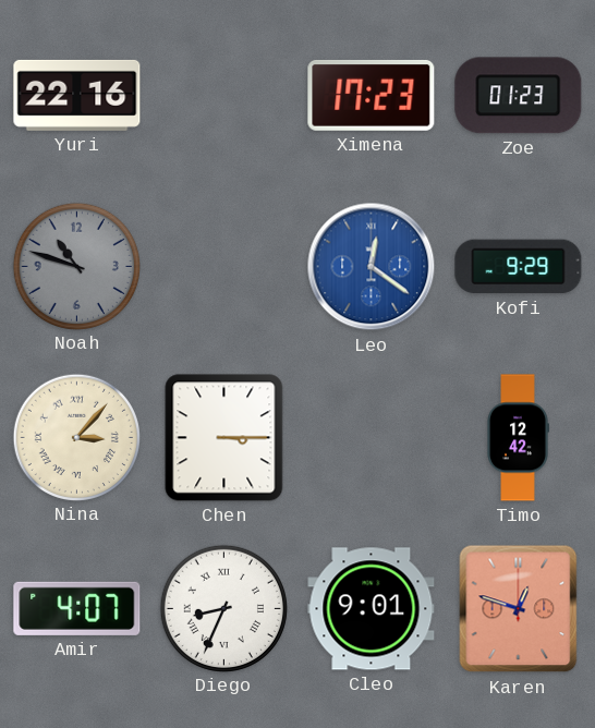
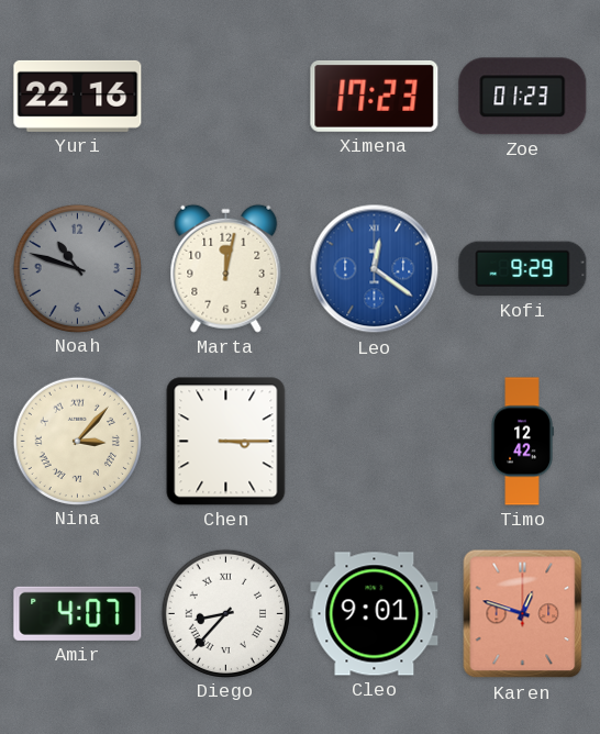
Marta: none -> 12:02 (226, 268)
Diego: 8:34 -> 8:37 (225, 613)
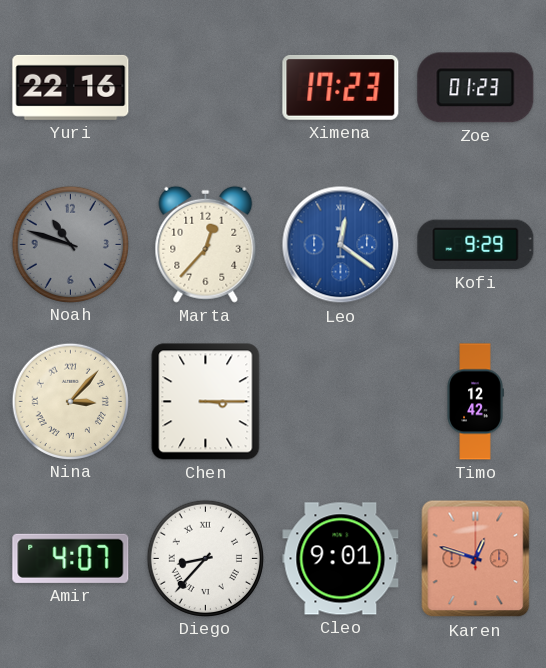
Marta: 12:02 -> 12:37 (206, 244)
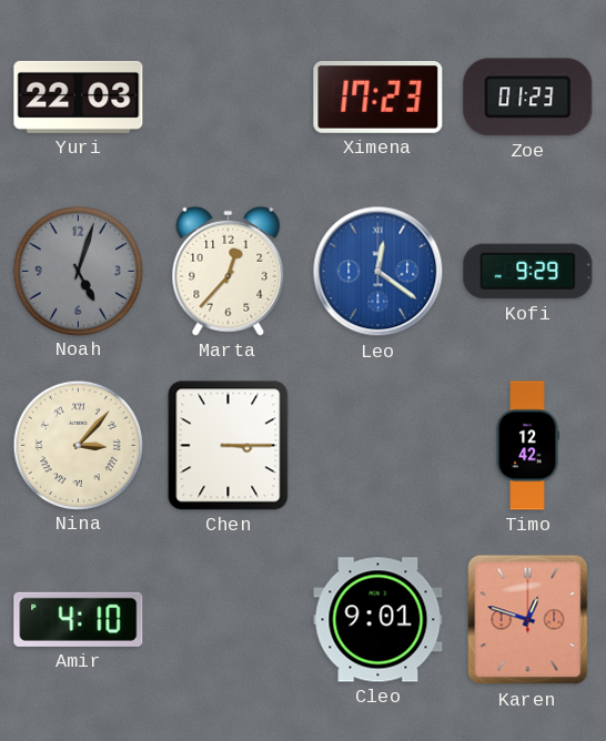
Yuri: 22:16 -> 22:03 (79, 97)
Noah: 10:48 -> 5:03 (78, 271)
Amir: 4:07 -> 4:10 (79, 619)
Diego: 8:37 -> none (205, 558)
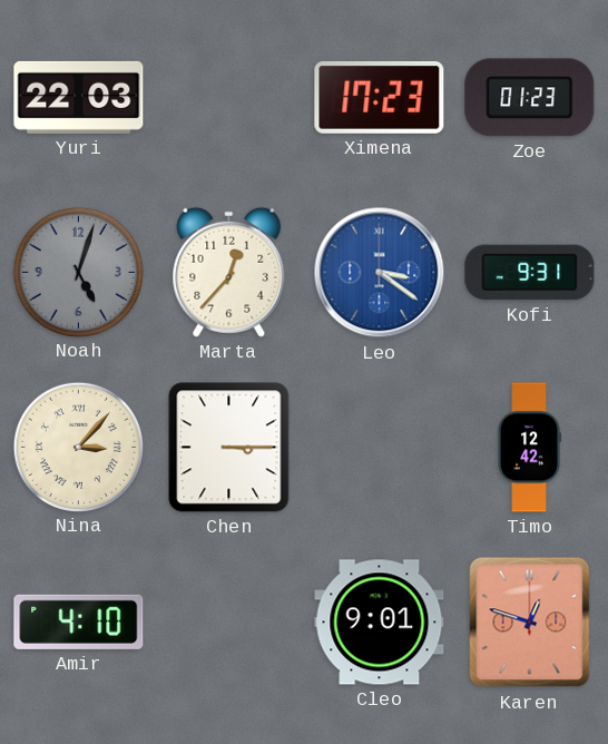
Leo: 12:21 -> 3:21 (380, 273)
Kofi: 9:29 -> 9:31 (530, 273)
